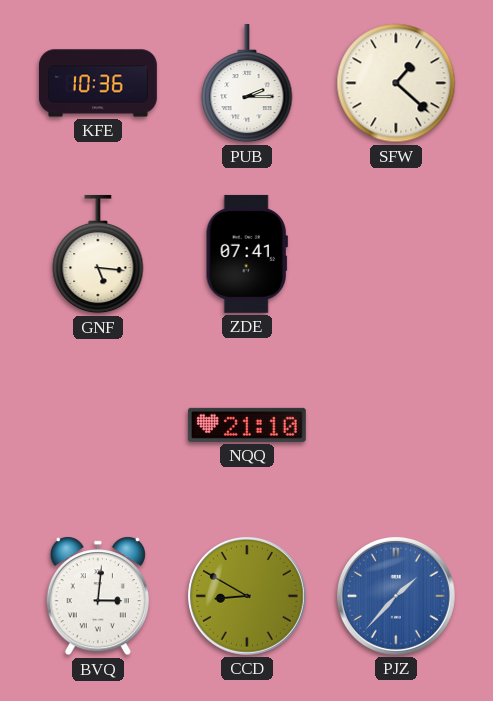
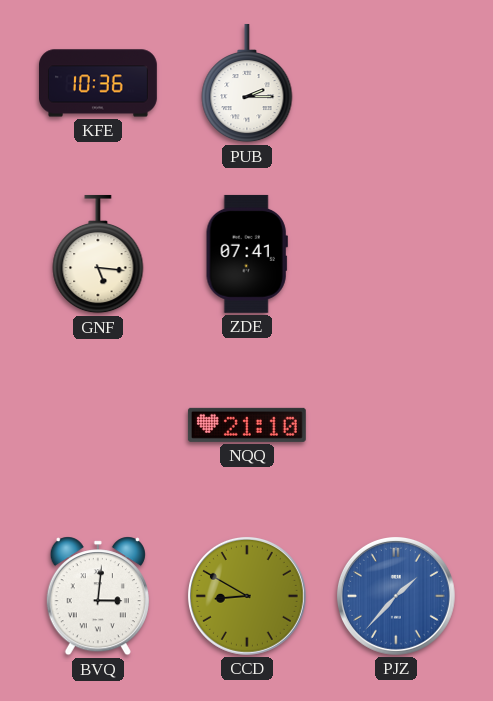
SFW: 1:22 -> none (396, 83)
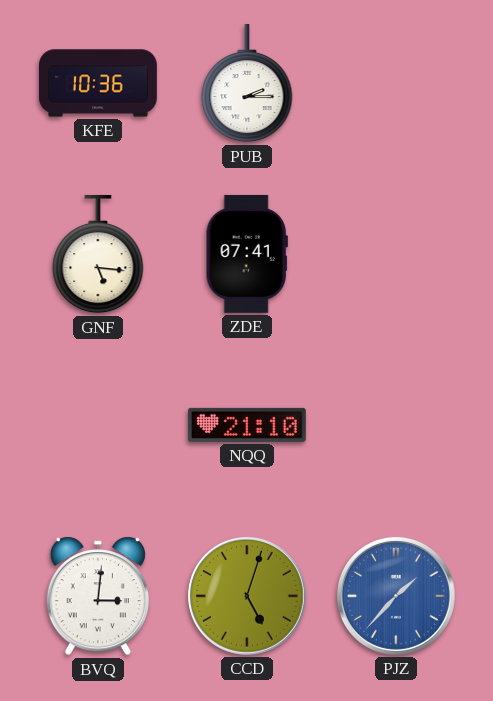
CCD: 8:50 -> 5:03 (247, 596)
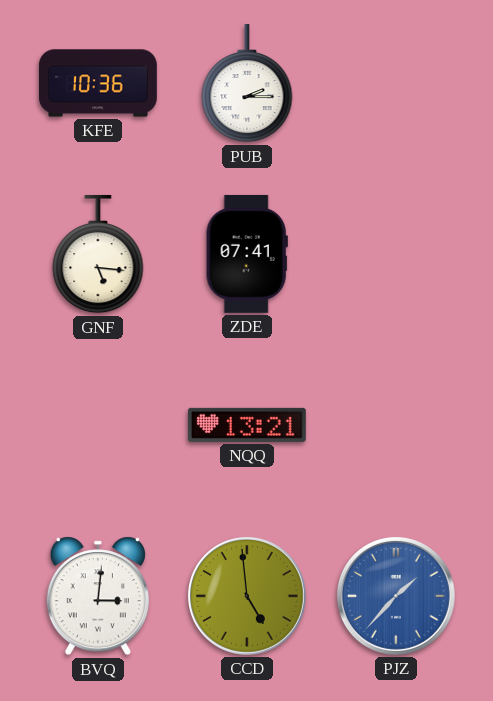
NQQ: 21:10 -> 13:21 (247, 425)
CCD: 5:03 -> 4:59 (247, 596)
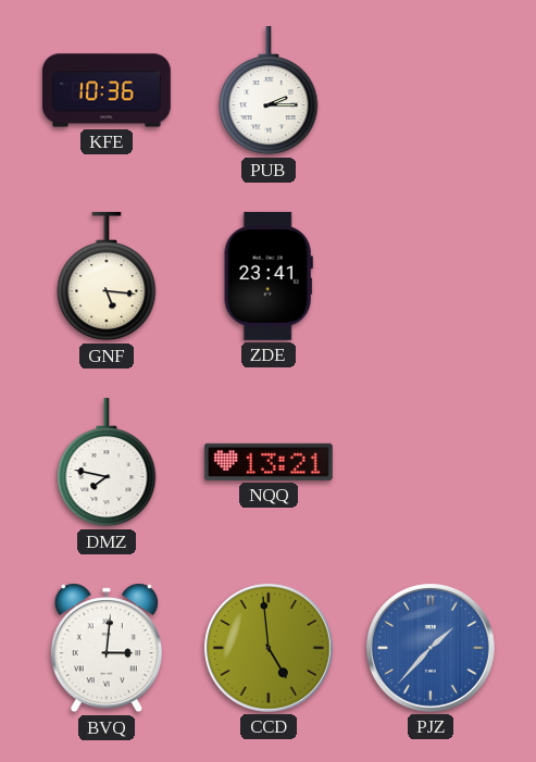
ZDE: 07:41 -> 23:41 (269, 276)
DMZ: none -> 7:47 (107, 462)
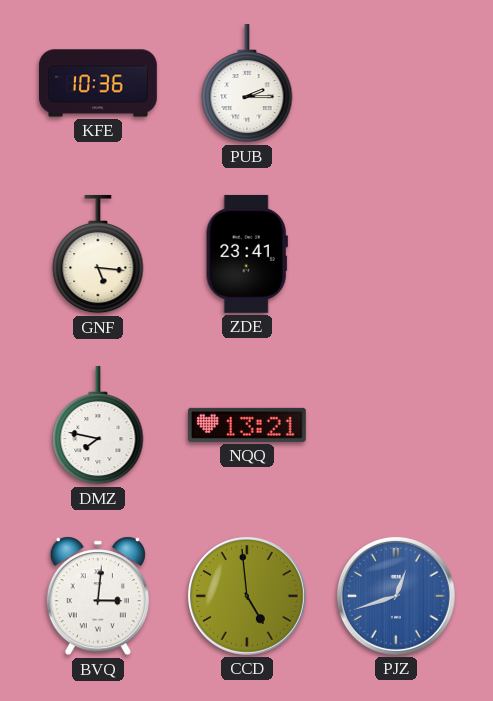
PJZ: 1:37 -> 12:42 (396, 596)
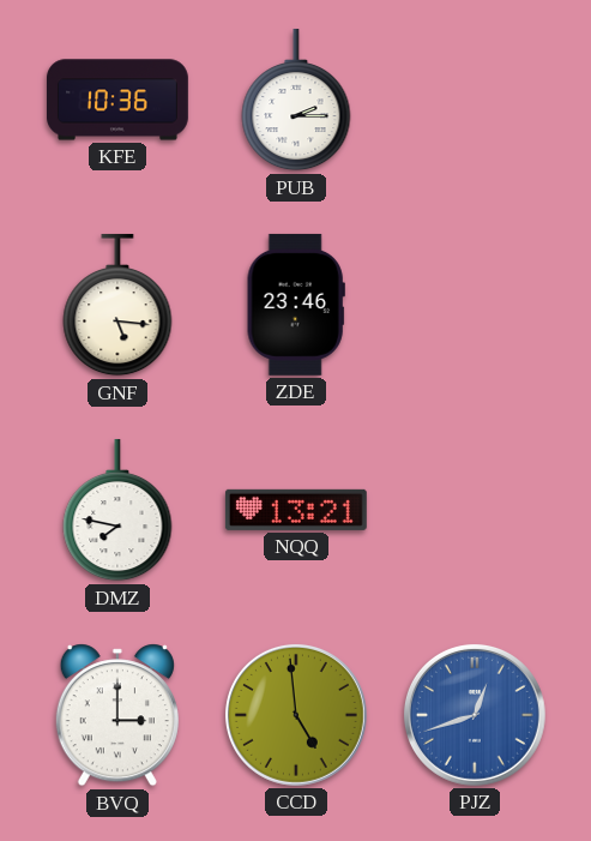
ZDE: 23:41 -> 23:46 (296, 305)
BVQ: 3:01 -> 3:00 (117, 715)
